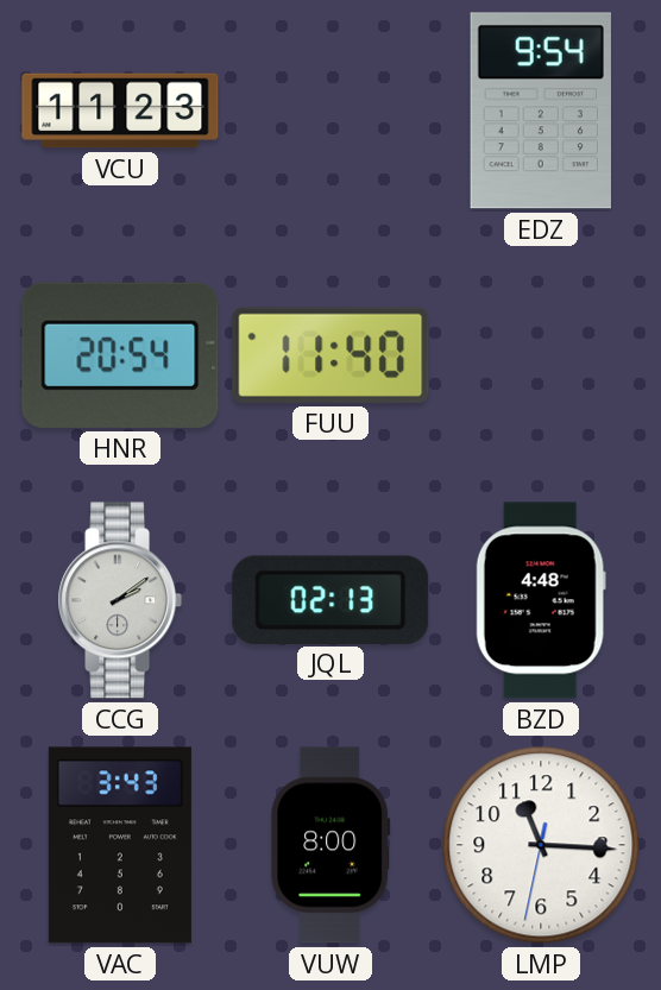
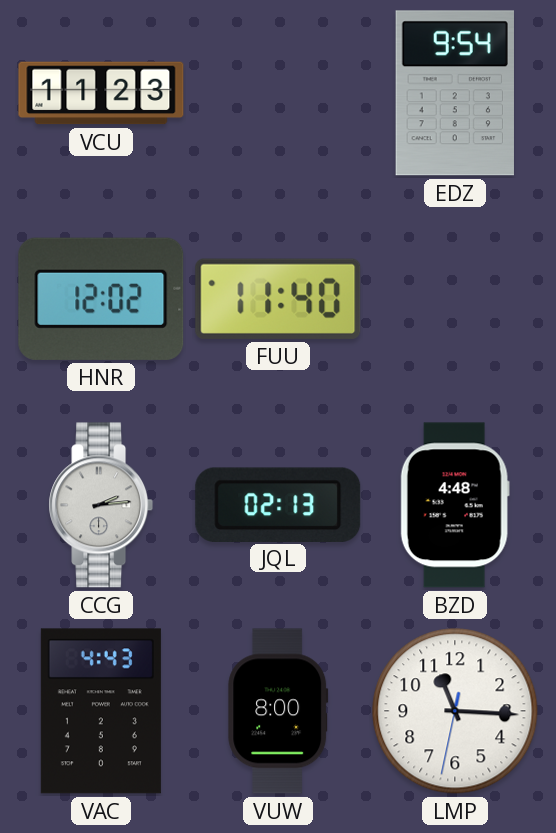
HNR: 20:54 -> 12:02 (101, 299)
CCG: 2:09 -> 2:14 (101, 505)
VAC: 3:43 -> 4:43 (101, 711)
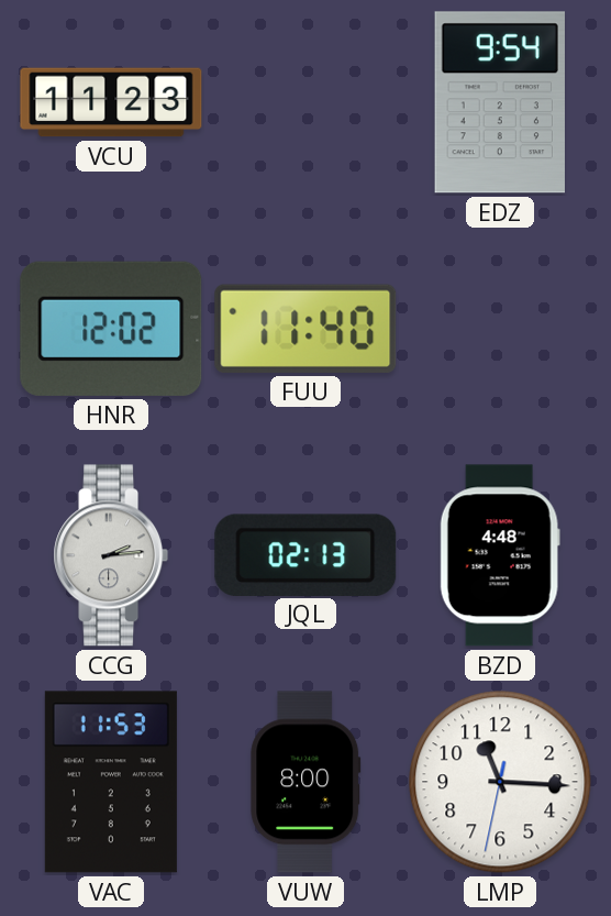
VAC: 4:43 -> 11:53 (111, 782)
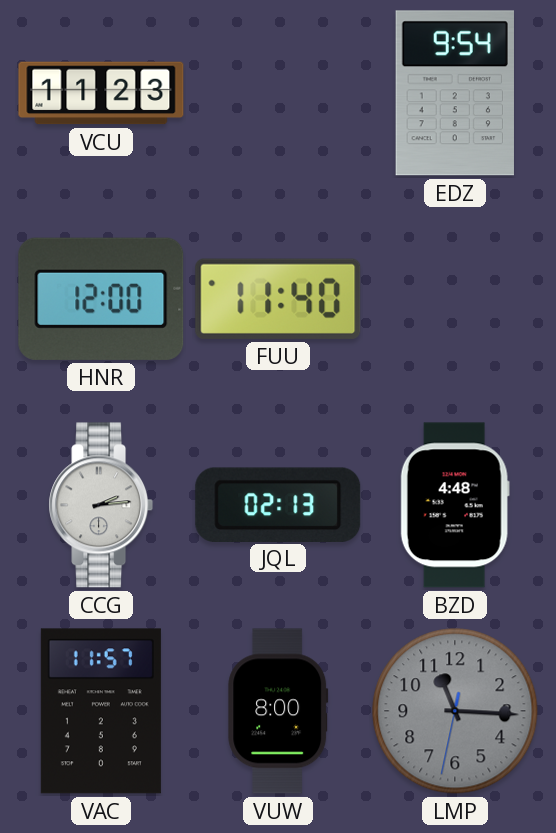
HNR: 12:02 -> 12:00 (101, 299)
VAC: 11:53 -> 11:57 (101, 711)
LMP dial: white -> grey (455, 711)
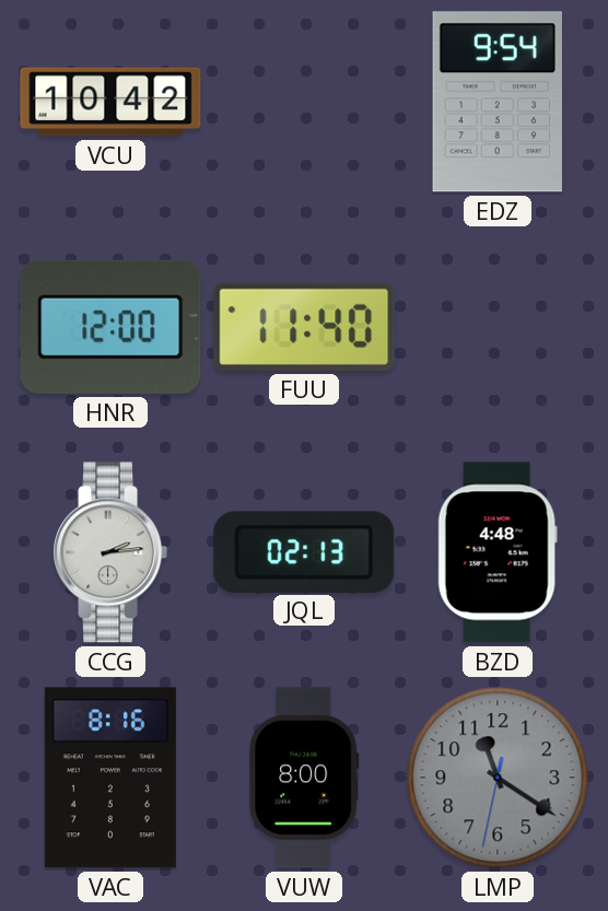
VCU: 11:23 -> 10:42 (110, 102)
VAC: 11:57 -> 8:16 (110, 778)
LMP: 11:15 -> 11:20 (498, 778)
